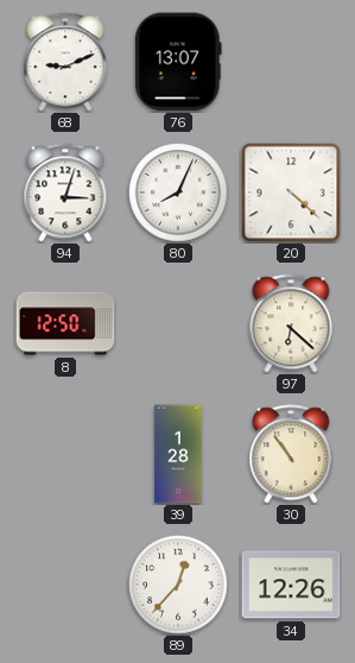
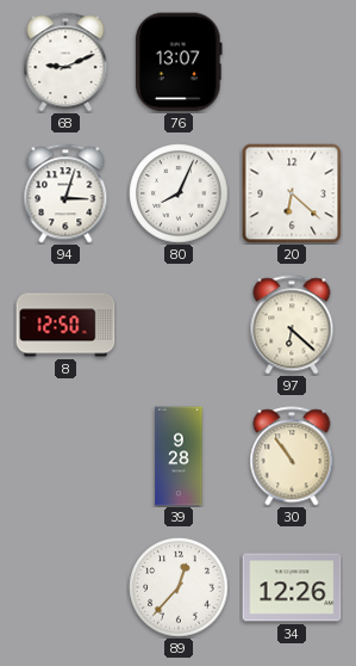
20: 4:22 -> 6:22 (292, 193)
39: 1:28 -> 9:28 (179, 456)
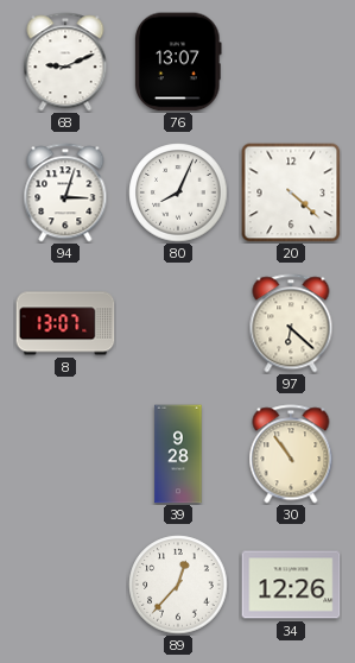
20: 6:22 -> 4:22 (291, 192)
8: 12:50 -> 13:07 (65, 323)
